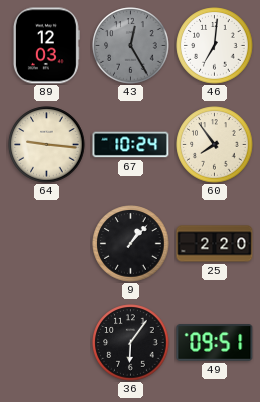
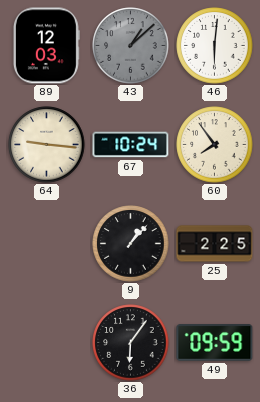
43: 12:25 -> 1:08 (131, 46)
46: 7:01 -> 6:01 (215, 46)
25: 2:20 -> 2:25 (215, 244)
49: 09:51 -> 09:59 (215, 343)
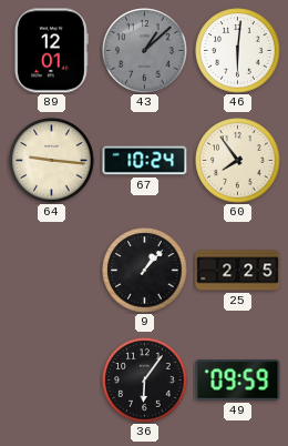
89: 12:03 -> 12:01 (51, 51)
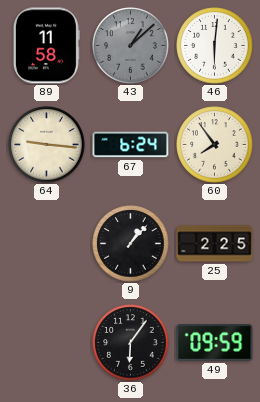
89: 12:01 -> 11:58 (46, 46)
67: 10:24 -> 6:24 (131, 145)
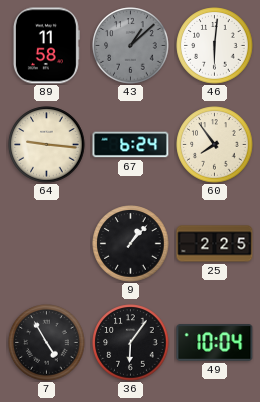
7: none -> 4:55 (47, 343)
49: 09:59 -> 10:04 (215, 343)
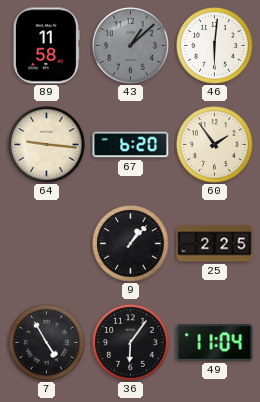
67: 6:24 -> 6:20 (131, 145)
60: 7:54 -> 1:54 (215, 145)
49: 10:04 -> 11:04 (215, 343)
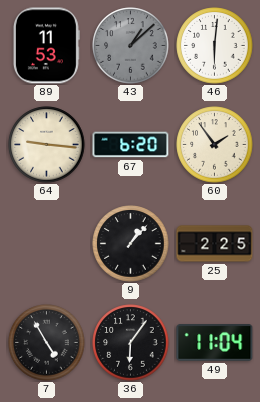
89: 11:58 -> 11:53 (46, 46)
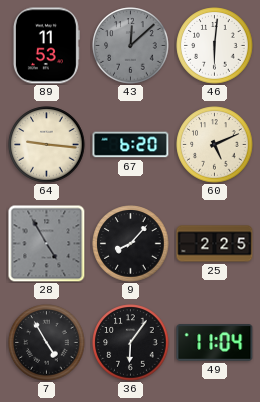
43: 1:08 -> 12:08 (131, 46)
60: 1:54 -> 5:11 (215, 145)
28: none -> 4:55 (46, 243)
9: 1:07 -> 8:07 (131, 244)
